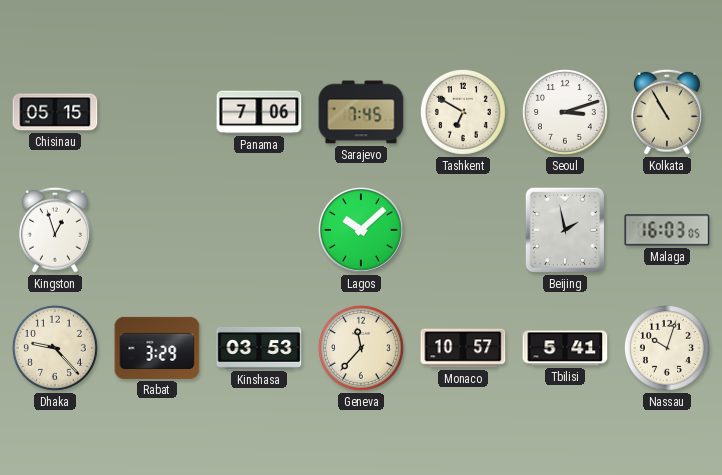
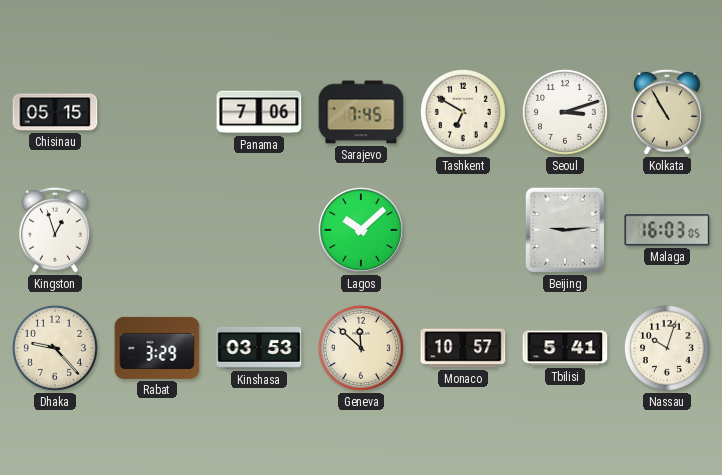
Beijing: 1:58 -> 9:14 (565, 230)
Geneva: 11:37 -> 11:52 (361, 348)
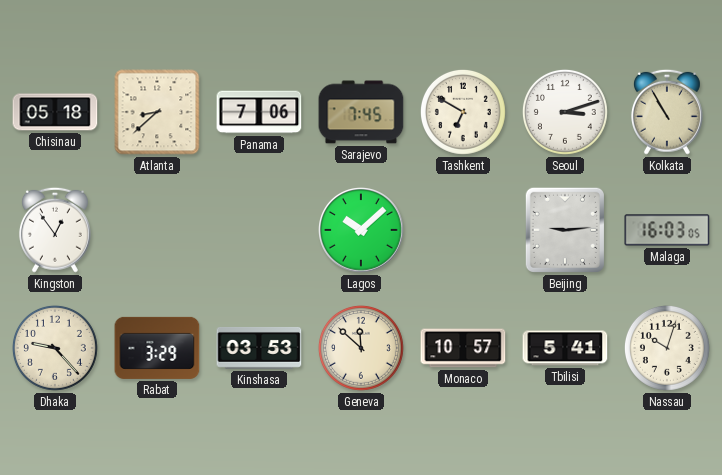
Chisinau: 05:15 -> 05:18 (55, 112)
Atlanta: none -> 8:38 (157, 112)
Kingston: 12:57 -> 12:54 (55, 230)
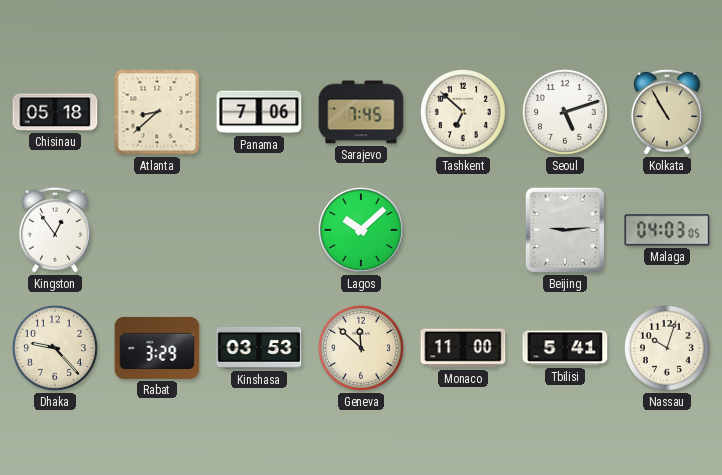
Tashkent: 6:50 -> 6:52 (463, 112)
Seoul: 3:12 -> 5:12 (565, 112)
Malaga: 16:03 -> 04:03 (667, 230)
Monaco: 10:57 -> 11:00 (463, 348)
